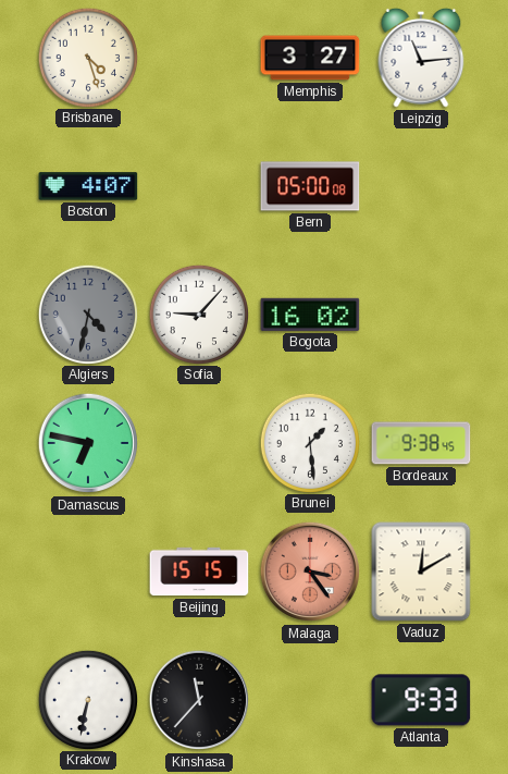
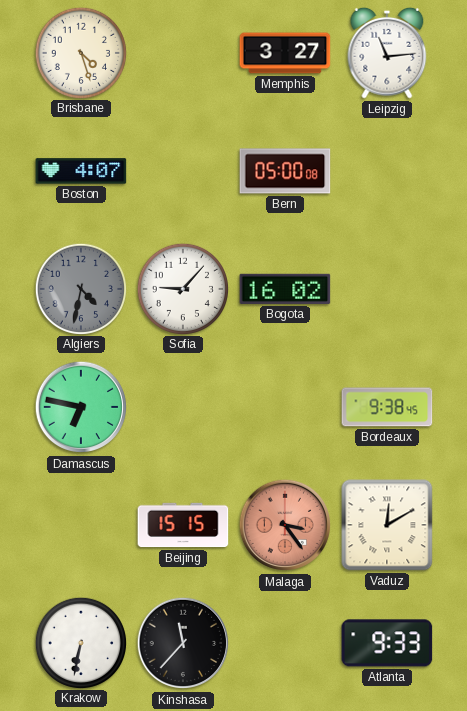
Brunei: 1:29 -> none (309, 442)
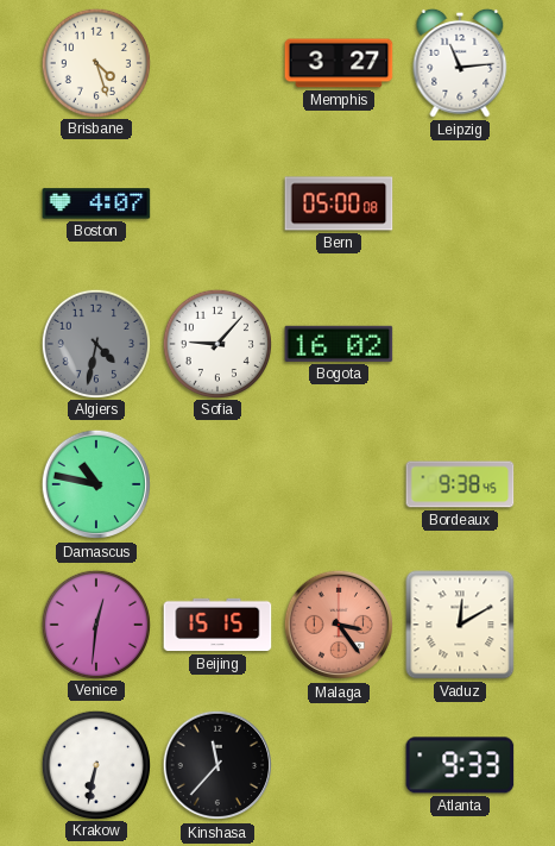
Damascus: 6:47 -> 10:47 (96, 484)
Venice: none -> 12:31 (95, 623)
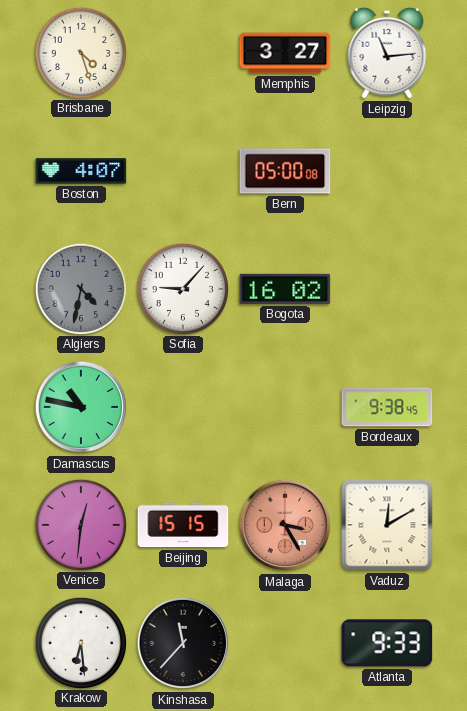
Malaga: 3:24 -> 3:25 (285, 525)
Krakow: 6:32 -> 6:29 (80, 642)
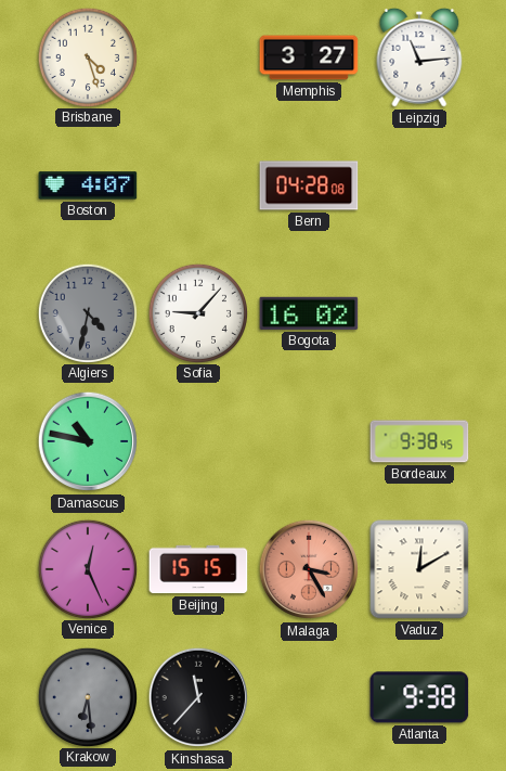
Bern: 05:00 -> 04:28 (309, 185)
Venice: 12:31 -> 12:26 (87, 568)
Krakow dial: white -> grey (87, 696)
Atlanta: 9:33 -> 9:38 (419, 697)
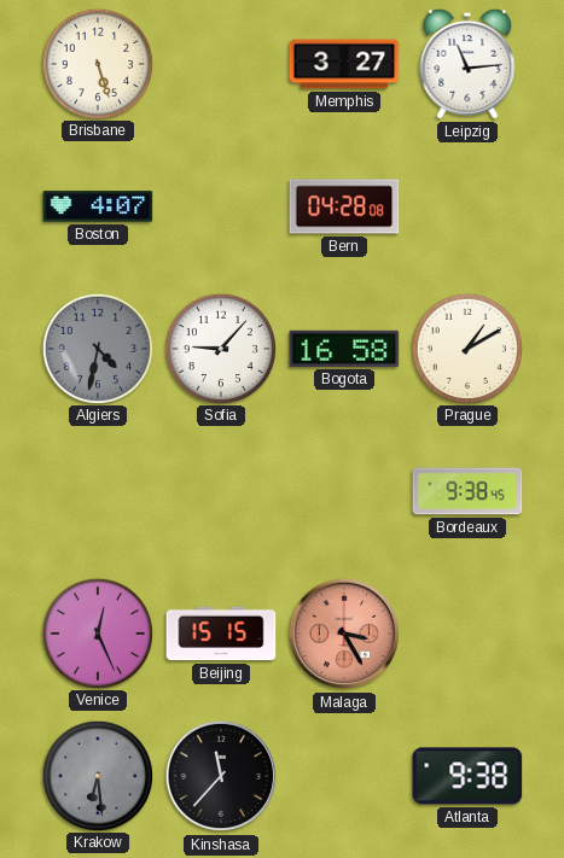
Brisbane: 4:27 -> 5:27 (97, 63)
Bogota: 16:02 -> 16:58 (344, 349)
Prague: none -> 1:10 (466, 348)
Damascus: 10:47 -> none (88, 441)
Vaduz: 12:10 -> none (419, 569)
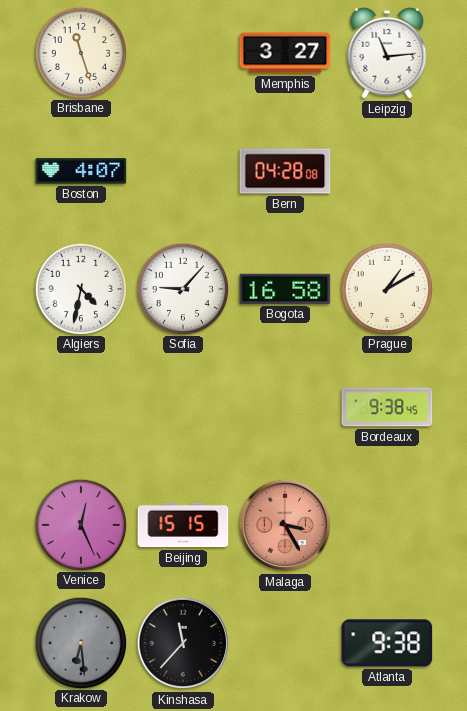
Brisbane: 5:27 -> 11:27 (80, 52)
Algiers dial: grey -> white (80, 288)
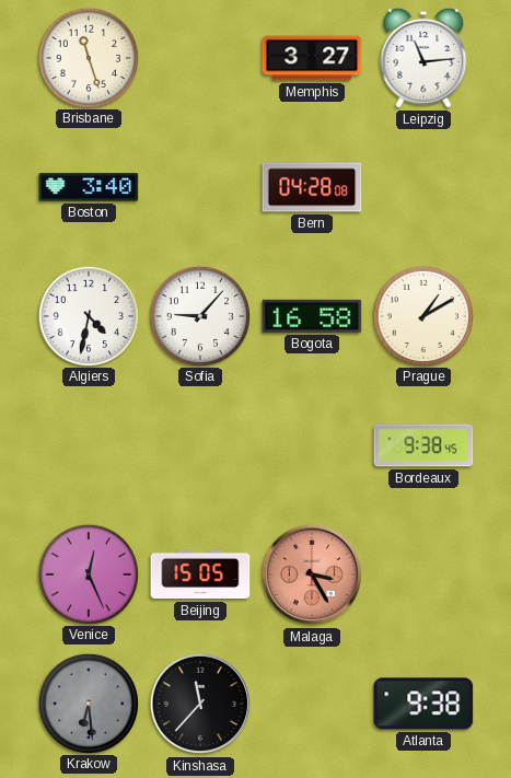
Boston: 4:07 -> 3:40 (89, 187)
Beijing: 15:15 -> 15:05 (200, 574)
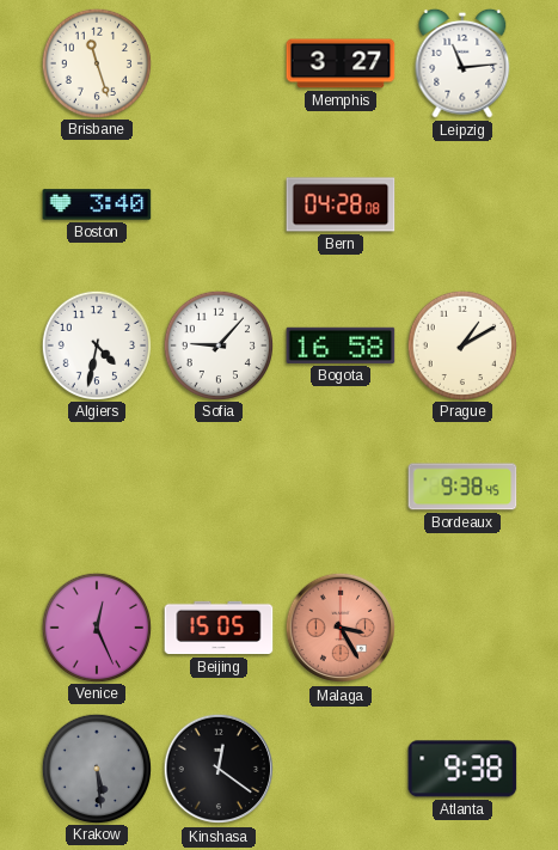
Krakow: 6:29 -> 5:29 (96, 768)
Kinshasa: 11:37 -> 12:21 (219, 769)
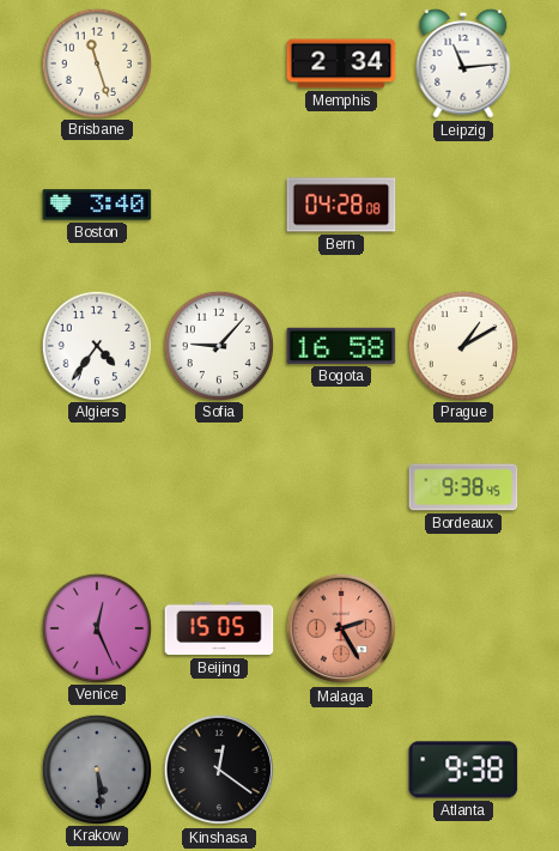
Memphis: 3:27 -> 2:34 (341, 63)
Algiers: 4:32 -> 4:36 (96, 345)
Malaga: 3:25 -> 2:25 (341, 628)
